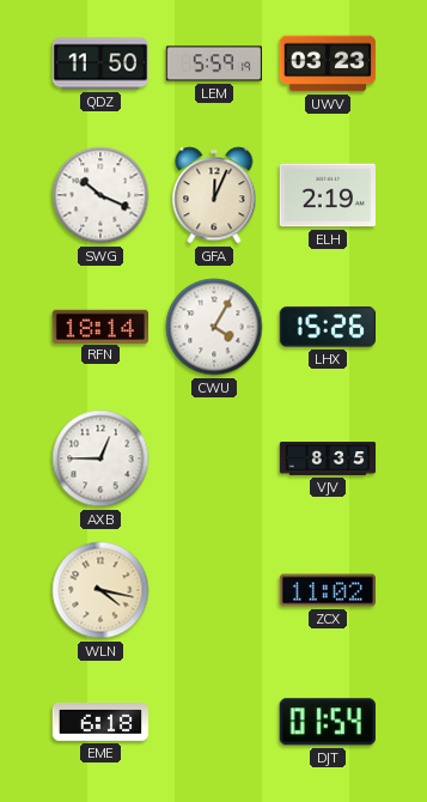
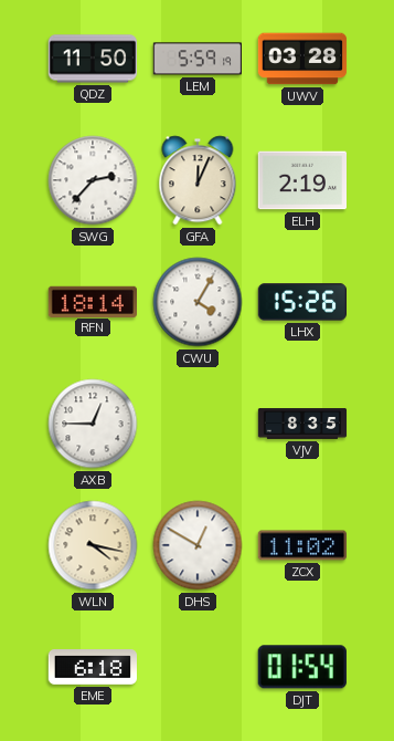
UWV: 03:23 -> 03:28 (302, 59)
SWG: 10:19 -> 2:37 (93, 180)
DHS: none -> 12:50 (198, 545)
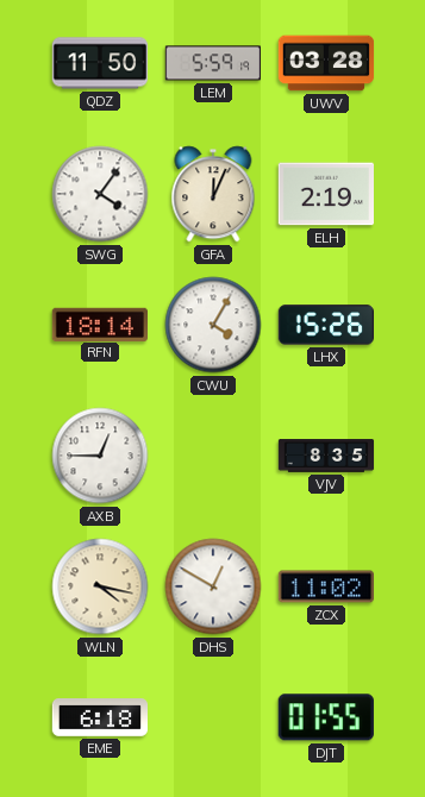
SWG: 2:37 -> 4:06 (100, 194)
DJT: 01:54 -> 01:55 (326, 717)
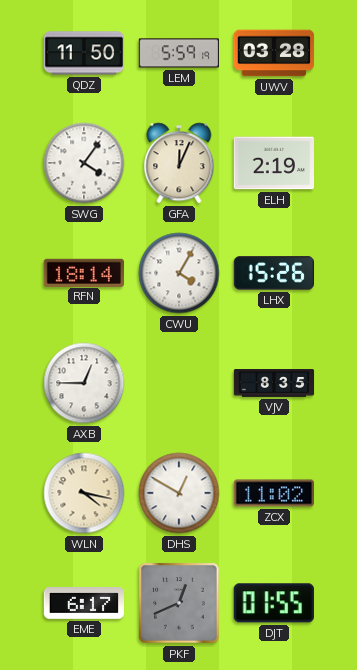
EME: 6:18 -> 6:17 (84, 604)
PKF: none -> 12:41 (179, 603)
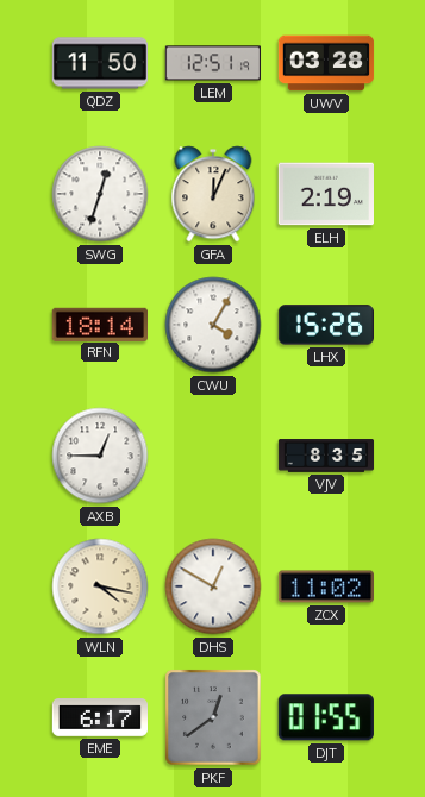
LEM: 5:59 -> 12:51 (212, 63)
SWG: 4:06 -> 12:33 (100, 194)
PKF: 12:41 -> 12:39 (213, 717)
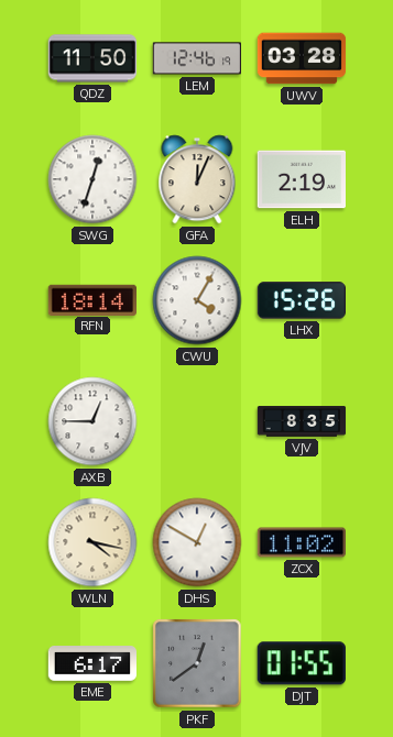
LEM: 12:51 -> 12:46 (196, 58)
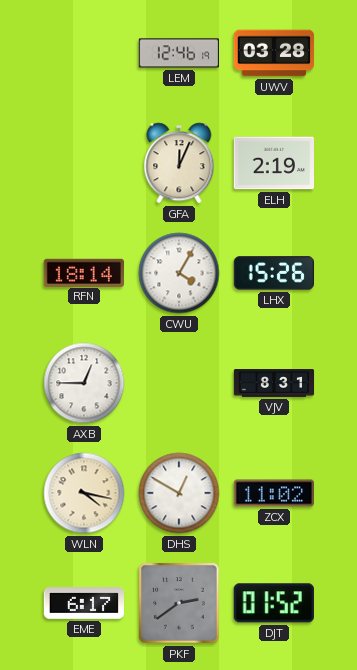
QDZ: 11:50 -> none (92, 58)
SWG: 12:33 -> none (92, 179)
VJV: 8:35 -> 8:31 (274, 383)
PKF: 12:39 -> 2:39 (179, 603)
DJT: 01:55 -> 01:52 (274, 603)
